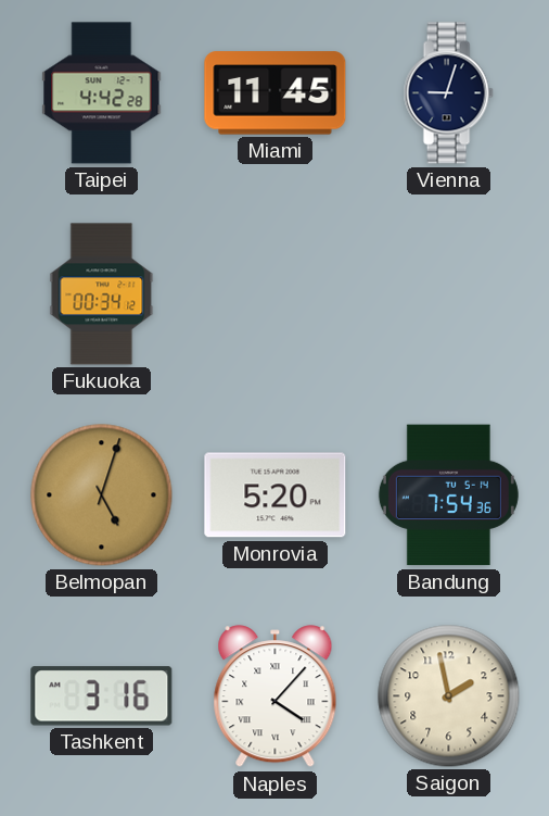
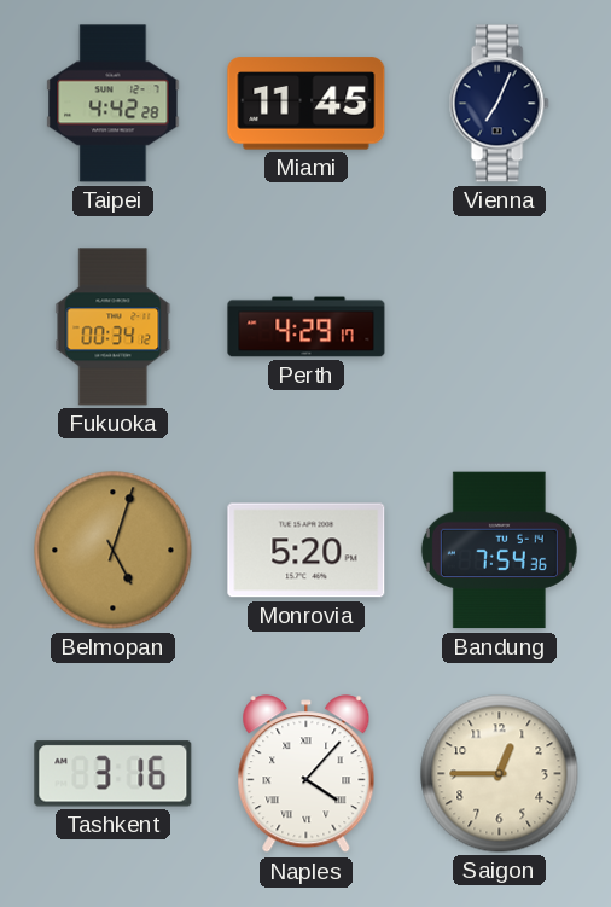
Vienna: 9:03 -> 7:04 (499, 104)
Perth: none -> 4:29 (307, 327)
Saigon: 1:58 -> 12:45 (500, 774)
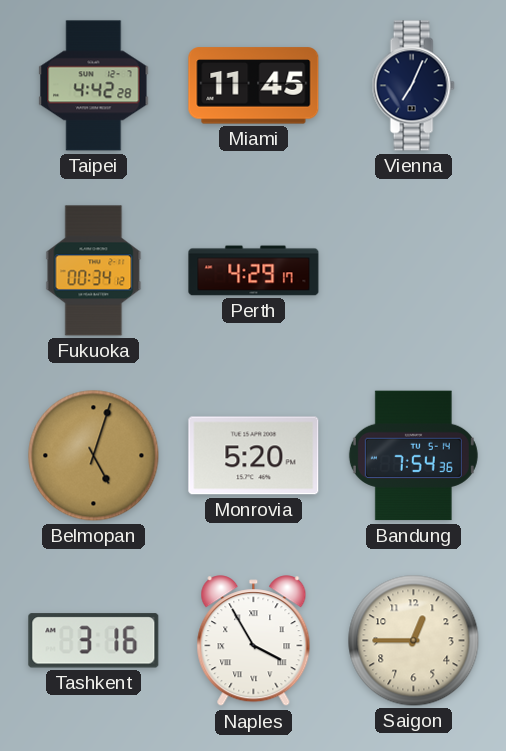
Naples: 4:07 -> 3:55 (254, 641)
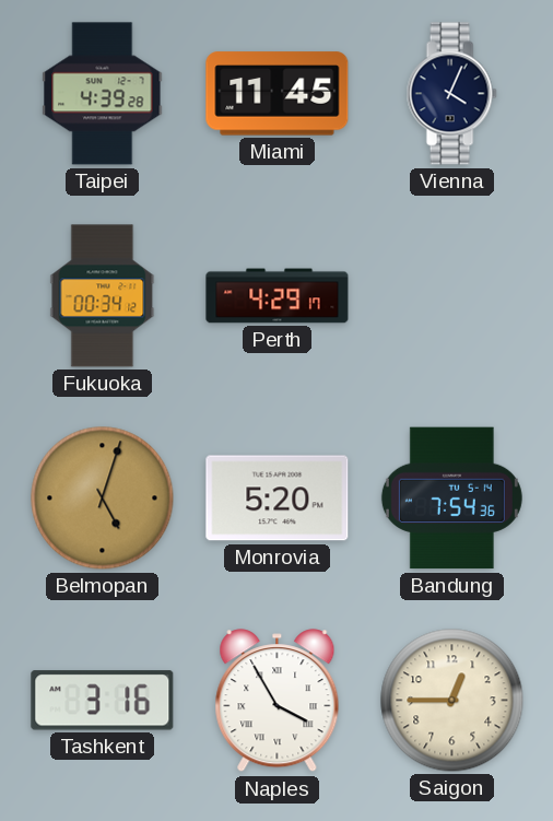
Taipei: 4:42 -> 4:39 (103, 94)
Vienna: 7:04 -> 4:04 (451, 94)
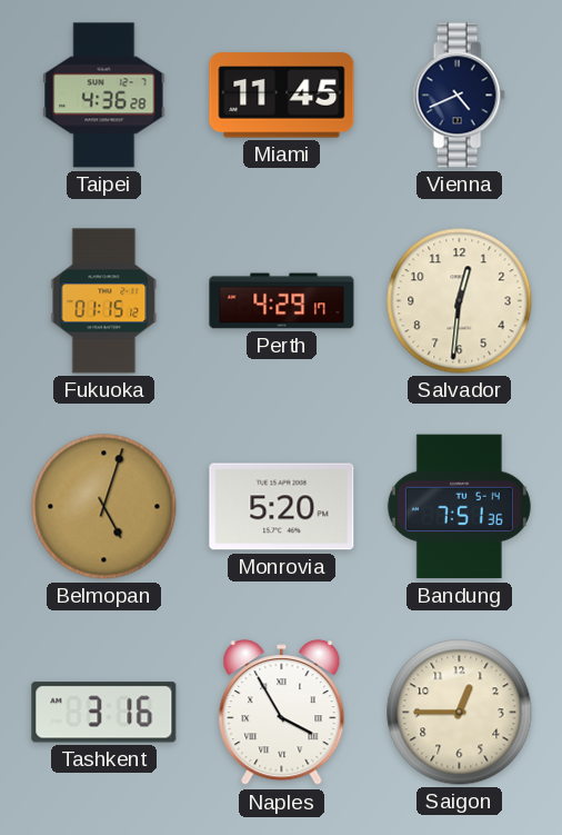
Taipei: 4:39 -> 4:36 (104, 96)
Vienna: 4:04 -> 4:41 (459, 96)
Fukuoka: 00:34 -> 01:15 (104, 301)
Salvador: none -> 12:31 (460, 301)
Bandung: 7:54 -> 7:51 (459, 507)
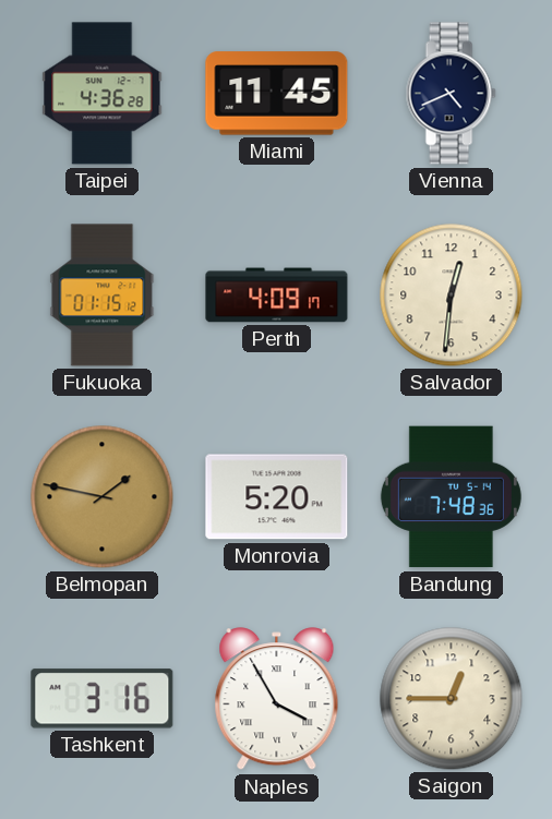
Perth: 4:29 -> 4:09 (277, 296)
Belmopan: 5:03 -> 1:47 (103, 497)
Bandung: 7:51 -> 7:48 (451, 497)
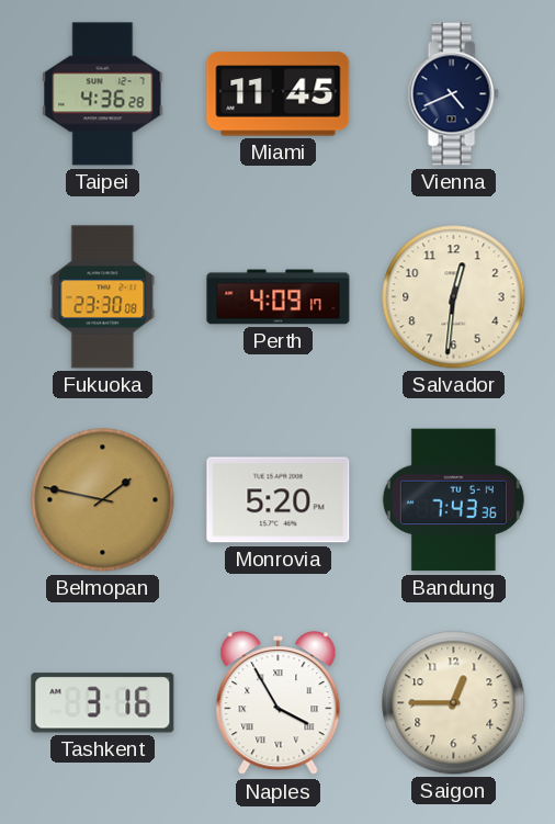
Fukuoka: 01:15 -> 23:30 (103, 297)
Bandung: 7:48 -> 7:43 (453, 500)
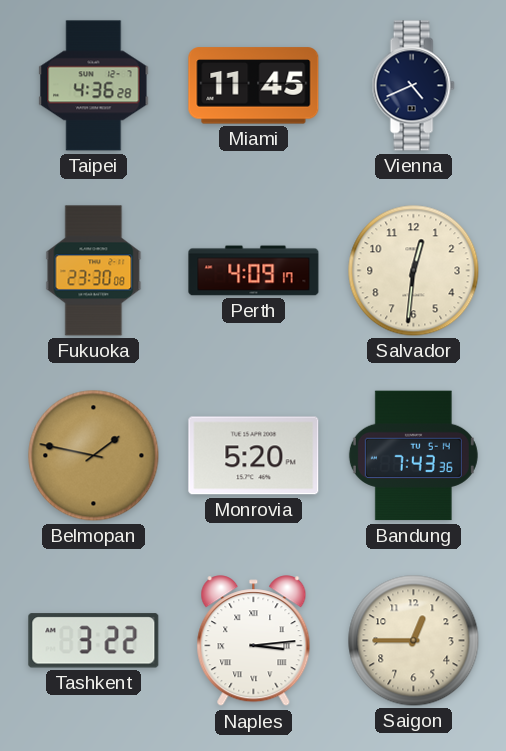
Tashkent: 3:16 -> 3:22 (94, 641)
Naples: 3:55 -> 3:14 (254, 641)
